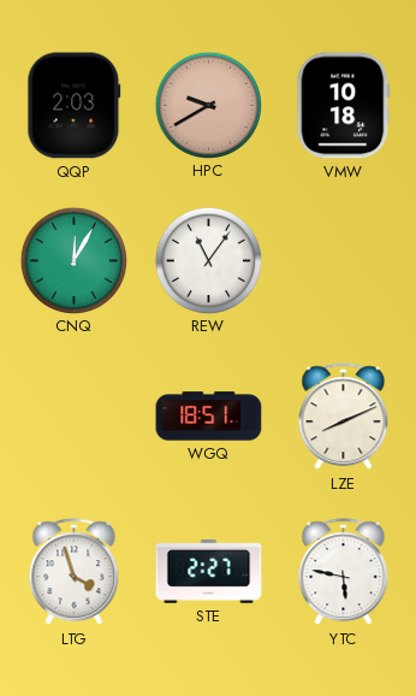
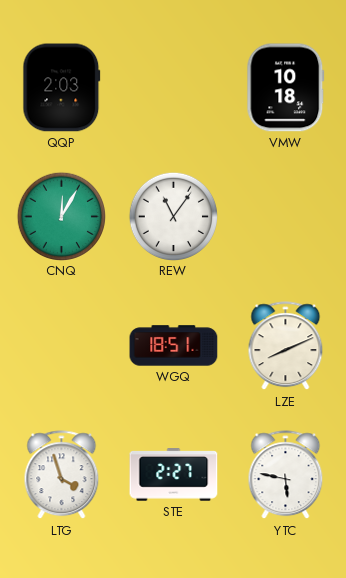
HPC: 9:40 -> none (208, 105)
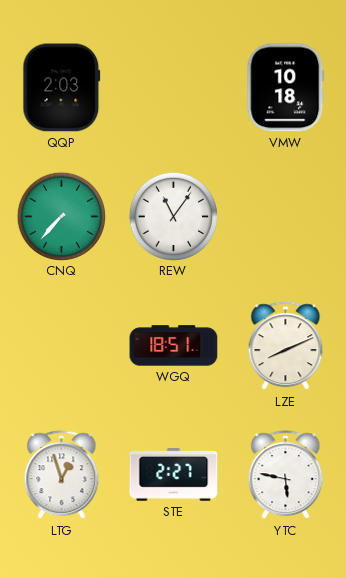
CNQ: 12:05 -> 7:37 (61, 216)
LTG: 3:57 -> 12:57 (62, 475)
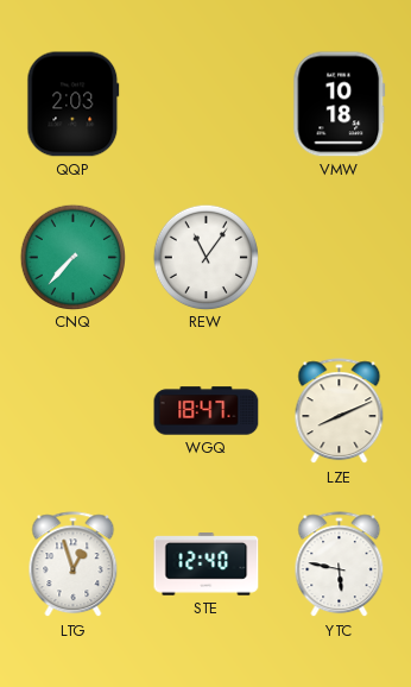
WGQ: 18:51 -> 18:47 (207, 411)
STE: 2:27 -> 12:40 (207, 565)
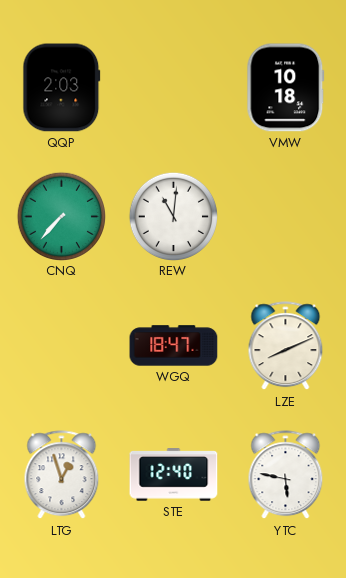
REW: 11:06 -> 11:01 (173, 216)
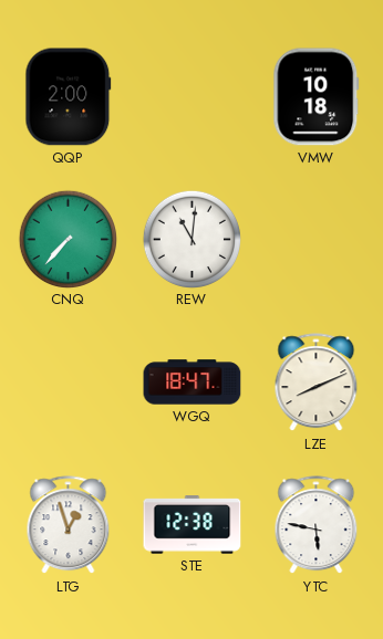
QQP: 2:03 -> 2:00 (69, 97)
STE: 12:40 -> 12:38 (193, 525)
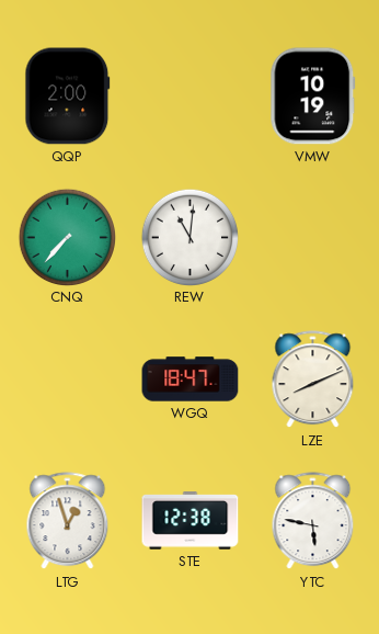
VMW: 10:18 -> 10:19 (313, 97)
